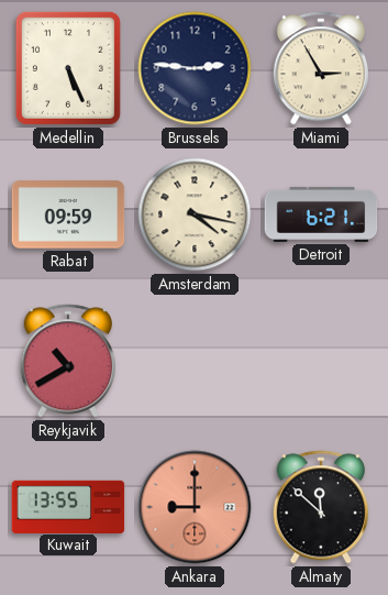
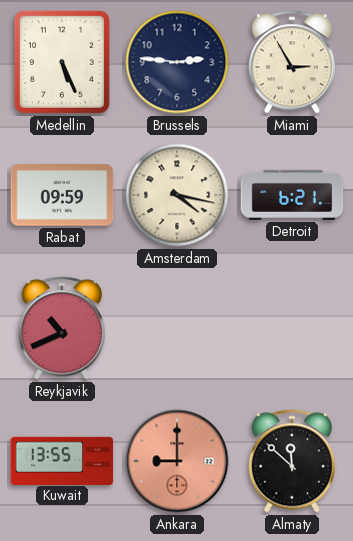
Reykjavik: 10:40 -> 10:41 (61, 328)
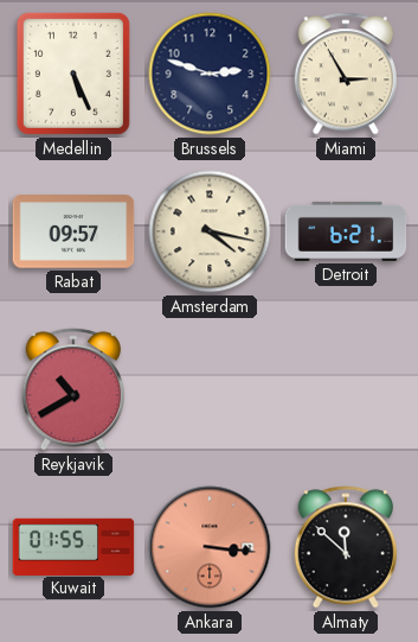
Brussels: 2:46 -> 2:48 (210, 74)
Rabat: 09:59 -> 09:57 (73, 231)
Reykjavik: 10:41 -> 10:40 (72, 389)
Kuwait: 13:55 -> 01:55 (73, 546)
Ankara: 9:00 -> 3:16 (210, 547)
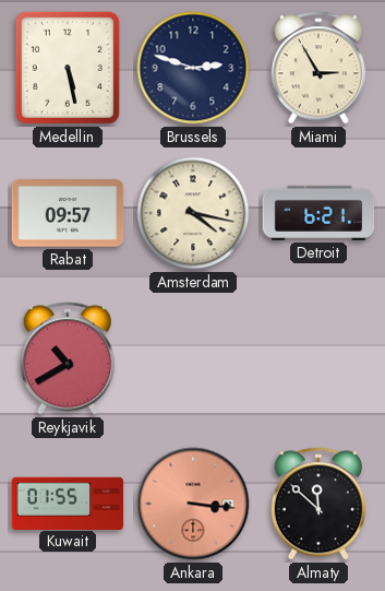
Medellin: 5:26 -> 5:28 (68, 68)
